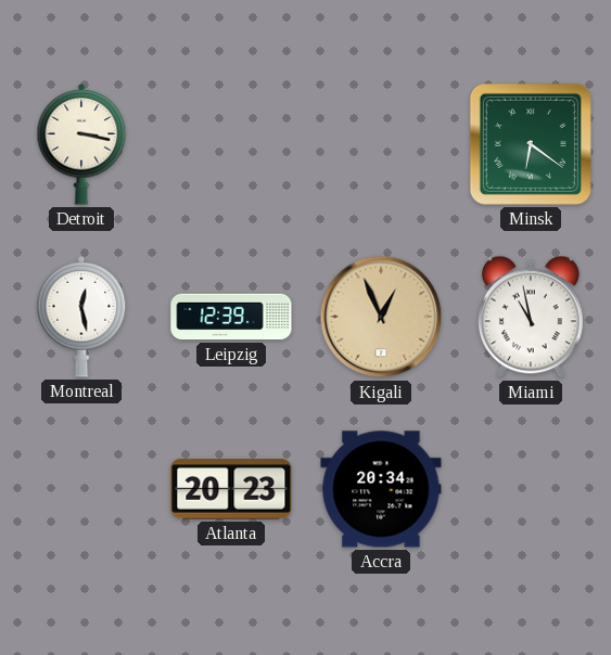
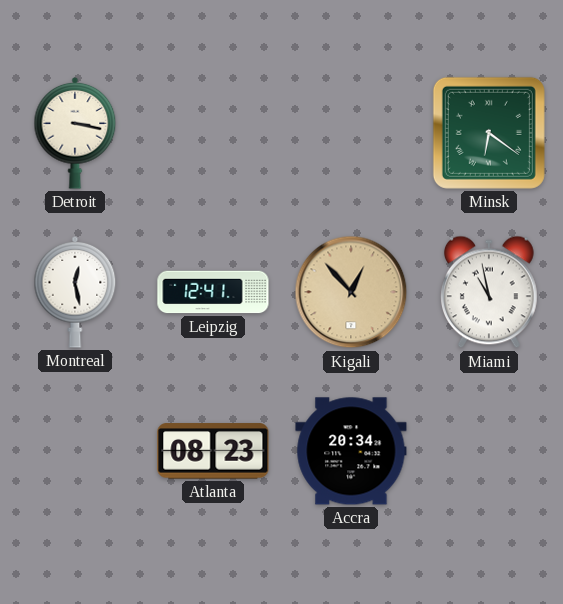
Leipzig: 12:39 -> 12:41 (213, 292)
Kigali: 12:56 -> 12:53 (351, 292)
Atlanta: 20:23 -> 08:23 (213, 451)
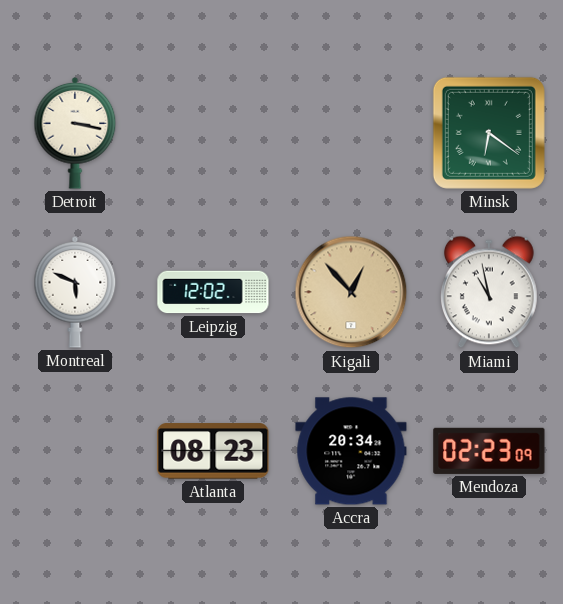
Montreal: 12:28 -> 5:49 (75, 292)
Leipzig: 12:41 -> 12:02 (213, 292)
Mendoza: none -> 02:23 (489, 451)
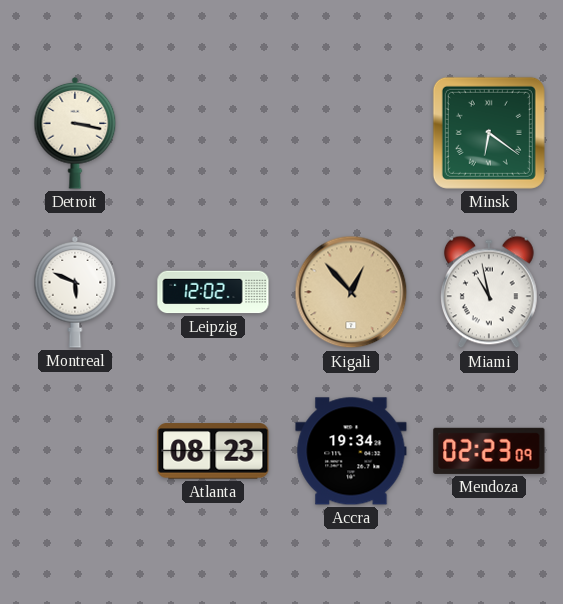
Accra: 20:34 -> 19:34 (351, 451)
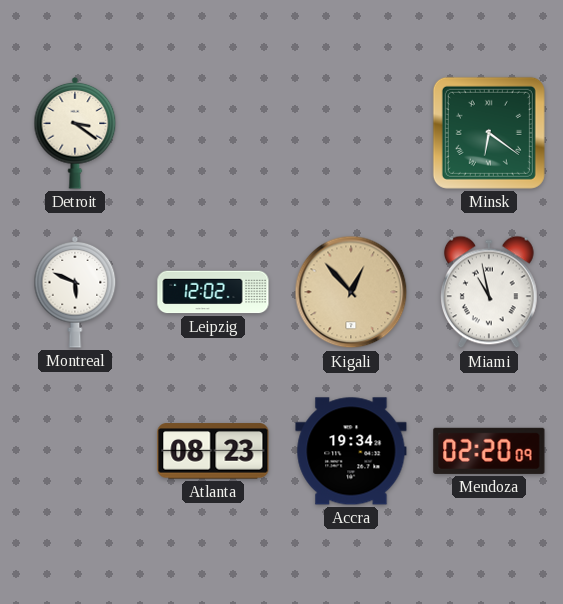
Detroit: 3:17 -> 3:21 (75, 133)
Mendoza: 02:23 -> 02:20 (489, 451)
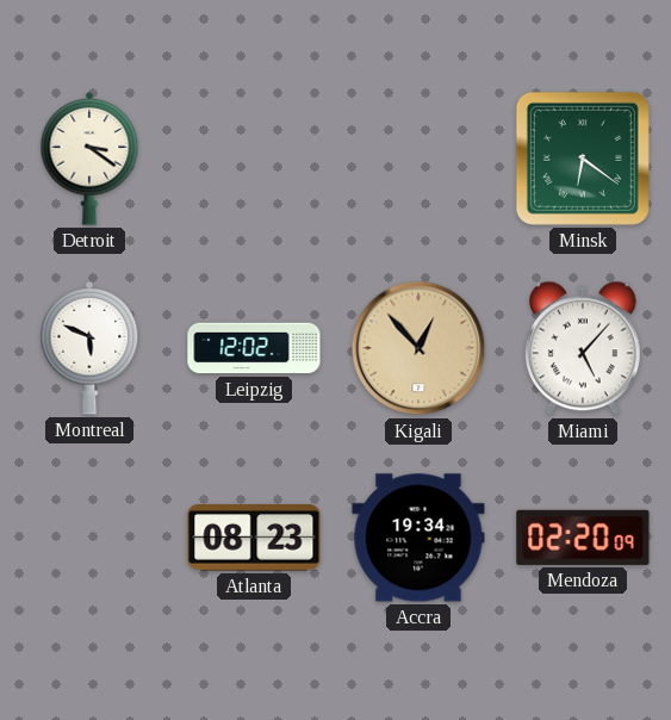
Miami: 10:58 -> 5:07 (583, 348)
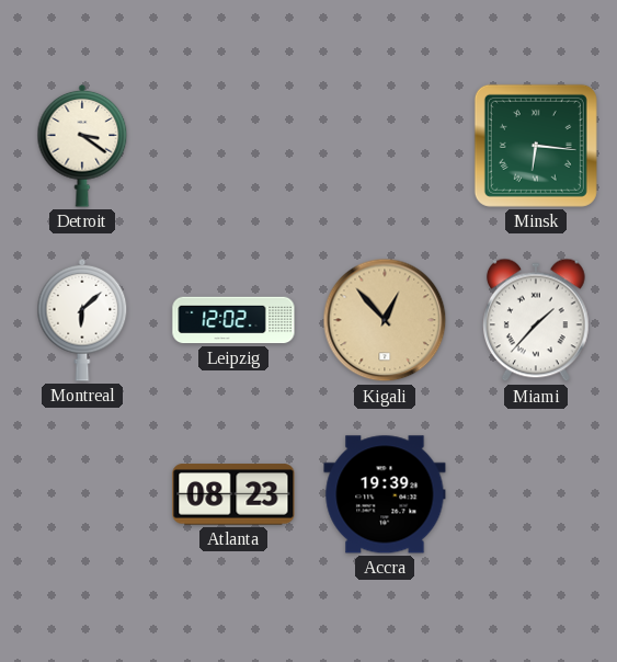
Minsk: 6:21 -> 6:16 (536, 146)
Montreal: 5:49 -> 6:08 (82, 320)
Miami: 5:07 -> 1:37 (536, 320)
Accra: 19:34 -> 19:39 (385, 494)
Mendoza: 02:20 -> none (583, 538)
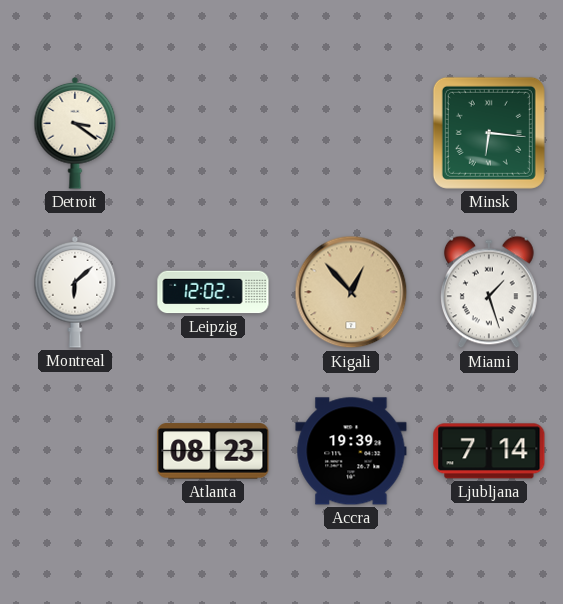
Miami: 1:37 -> 1:27 (489, 292)
Ljubljana: none -> 7:14 (489, 451)
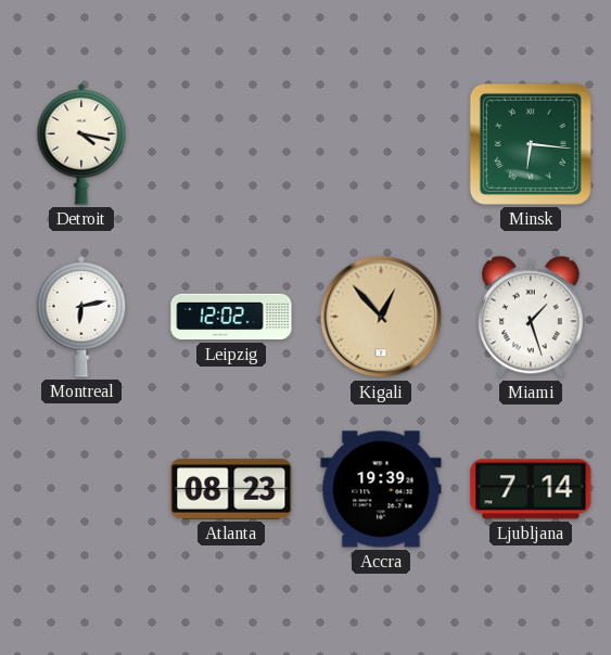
Detroit: 3:21 -> 4:17 (81, 144)
Montreal: 6:08 -> 6:13 (81, 317)
